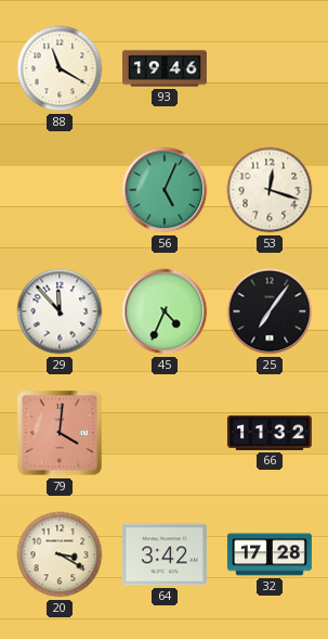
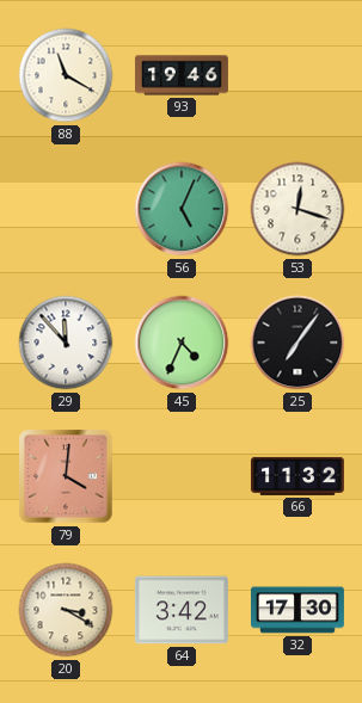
32: 17:28 -> 17:30 (297, 610)
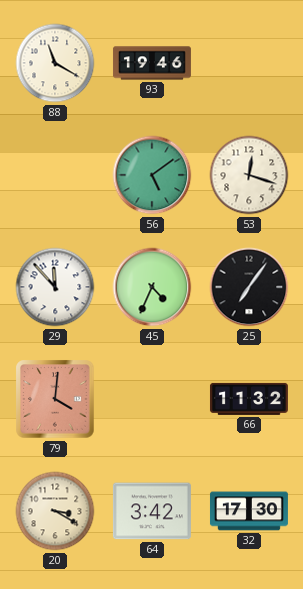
56: 5:04 -> 5:09 (152, 175)
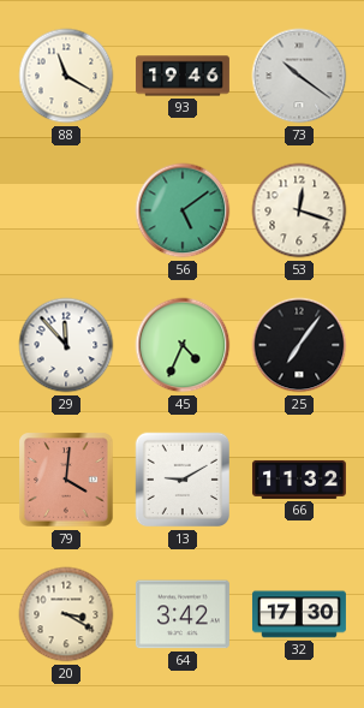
73: none -> 10:21 (299, 76)
13: none -> 9:10 (183, 480)
